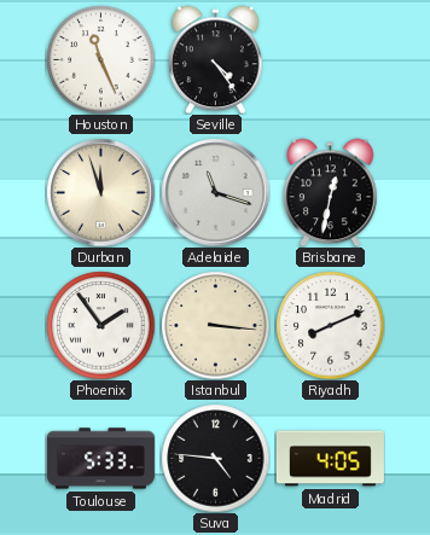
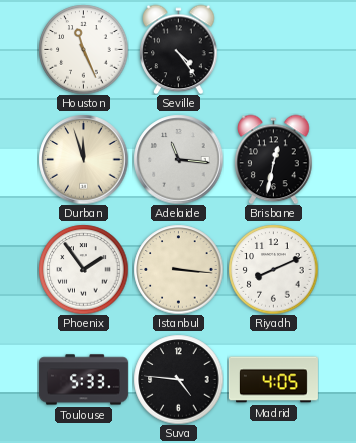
Adelaide: 11:18 -> 11:16 (178, 159)
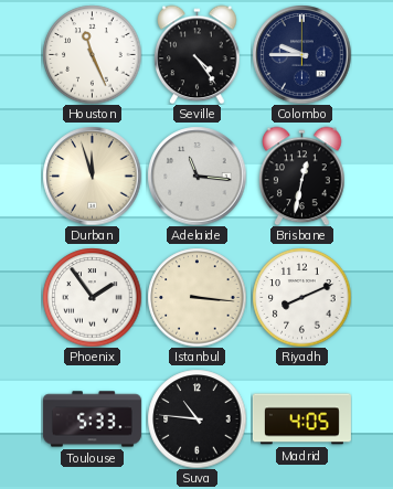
Colombo: none -> 9:45 (301, 54)
Suva: 4:46 -> 10:46 (197, 418)
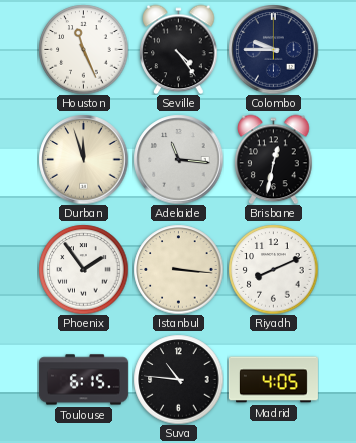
Toulouse: 5:33 -> 6:15 (83, 380)
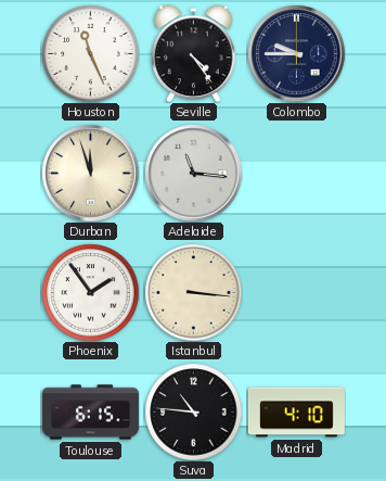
Brisbane: 12:32 -> none (274, 159)
Riyadh: 8:11 -> none (273, 269)
Madrid: 4:05 -> 4:10 (296, 413)
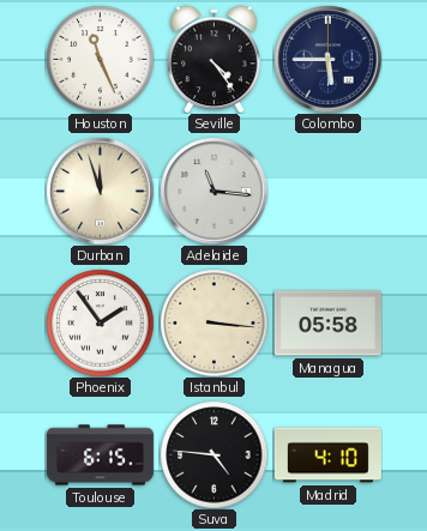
Colombo: 9:45 -> 5:45 (327, 59)
Managua: none -> 05:58 (327, 324)
Suva: 10:46 -> 4:46 (213, 454)
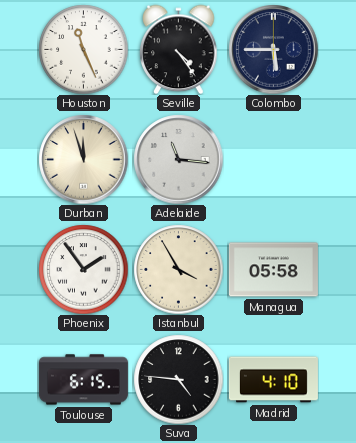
Istanbul: 3:16 -> 3:55 (178, 269)
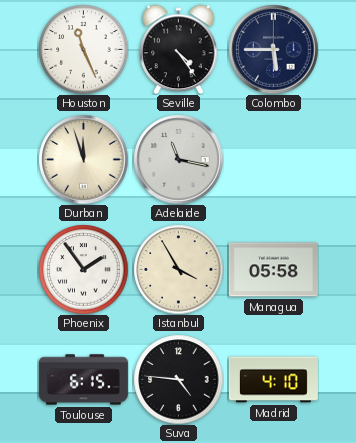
Adelaide: 11:16 -> 11:17 (178, 159)
